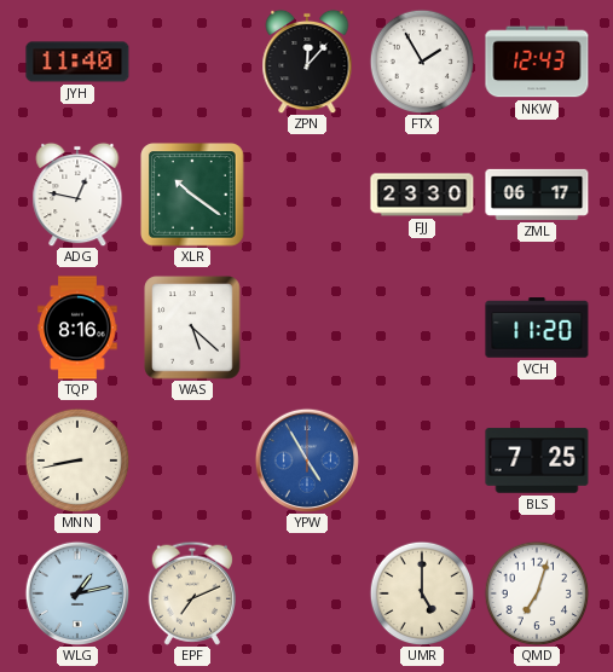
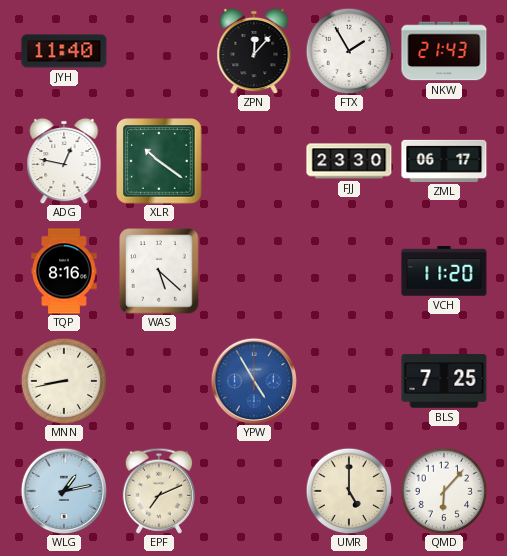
NKW: 12:43 -> 21:43 (444, 51)
QMD: 7:03 -> 6:07 (444, 491)
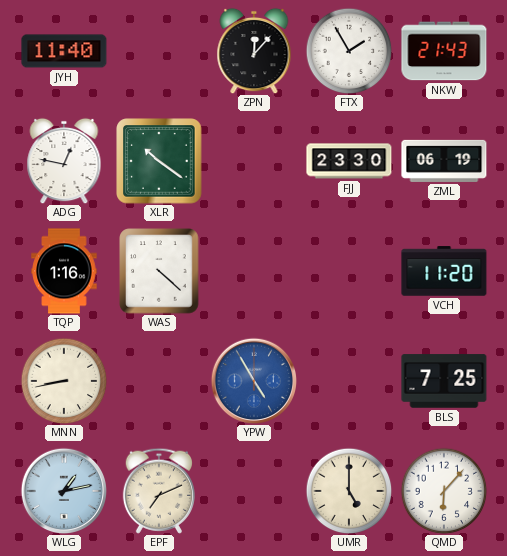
ZML: 06:17 -> 06:19 (444, 161)
TQP: 8:16 -> 1:16 (64, 271)
WAS: 5:22 -> 4:22 (159, 271)
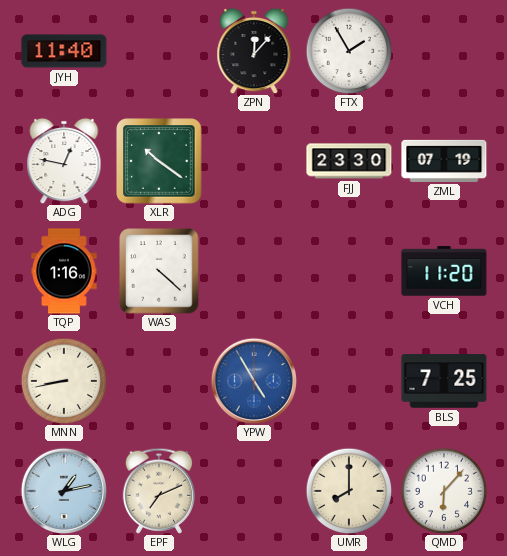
NKW: 21:43 -> none (444, 51)
ZML: 06:19 -> 07:19 (444, 161)
UMR: 5:00 -> 8:00 (349, 491)
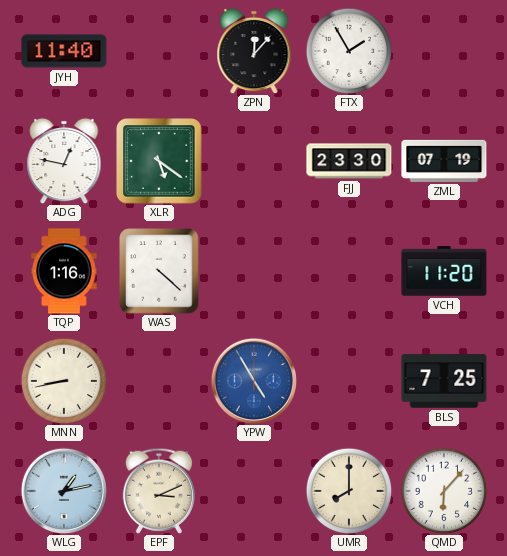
XLR: 10:21 -> 5:21 (159, 161)
EPF: 7:11 -> 3:11 (158, 491)
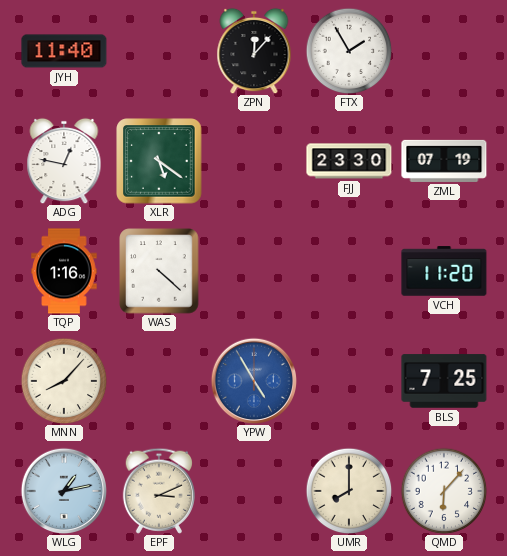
MNN: 8:43 -> 8:07 (64, 381)
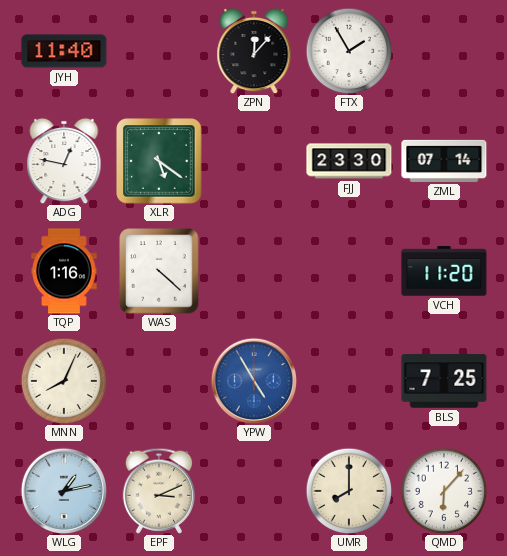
ZML: 07:19 -> 07:14 (444, 161)
MNN: 8:07 -> 8:04 (64, 381)
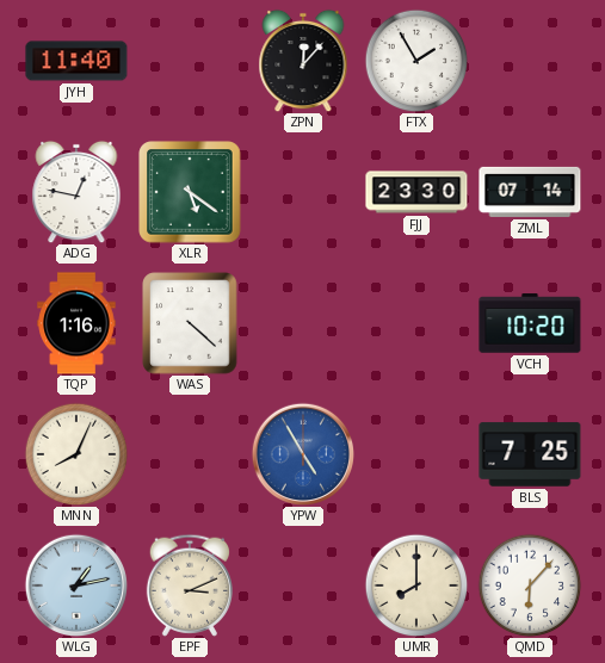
VCH: 11:20 -> 10:20 (530, 323)
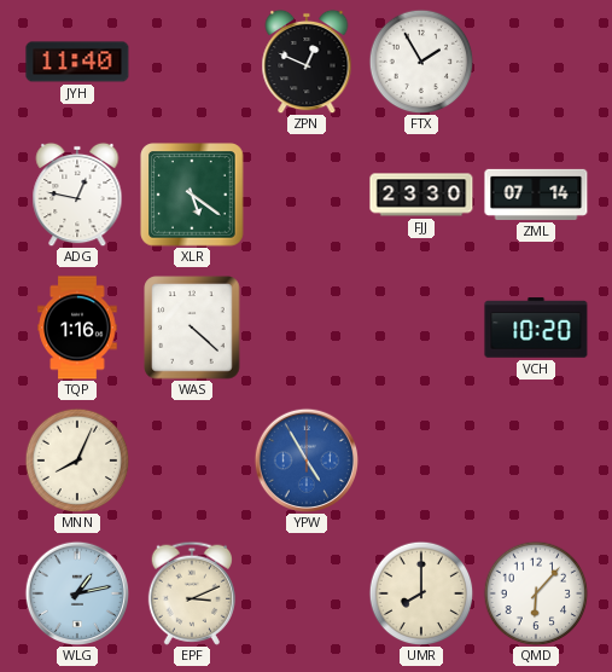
ZPN: 12:07 -> 12:49 (307, 62)
BLS: 7:25 -> none (530, 454)
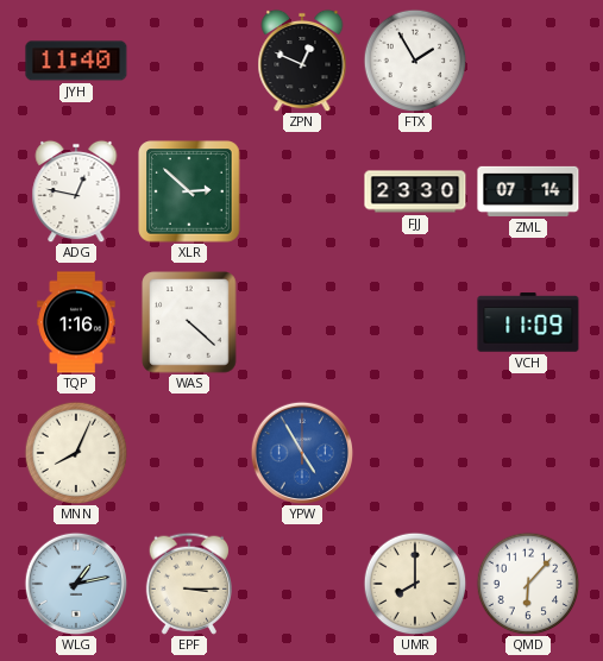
XLR: 5:21 -> 2:52 (189, 191)
VCH: 10:20 -> 11:09 (528, 322)
EPF: 3:11 -> 3:15 (188, 584)
